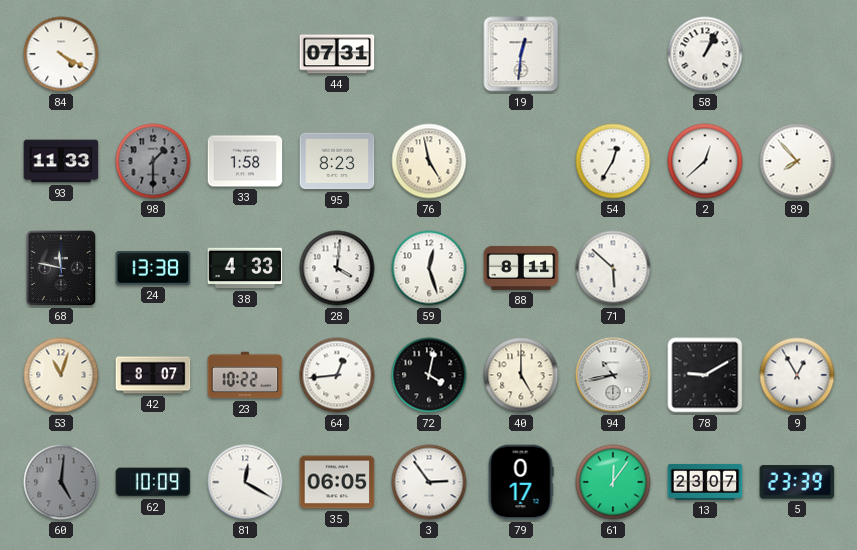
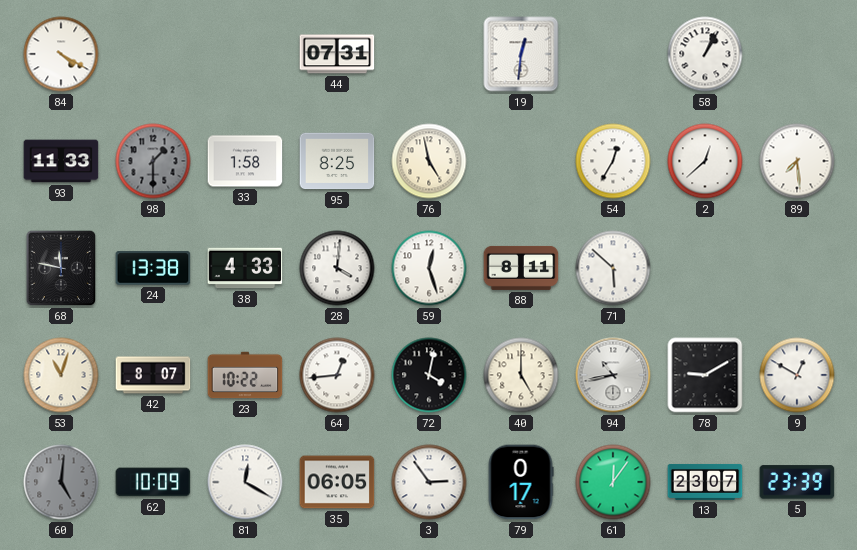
95: 8:23 -> 8:25 (337, 161)
89: 7:53 -> 7:29 (797, 161)
9: 12:55 -> 12:50 (797, 375)
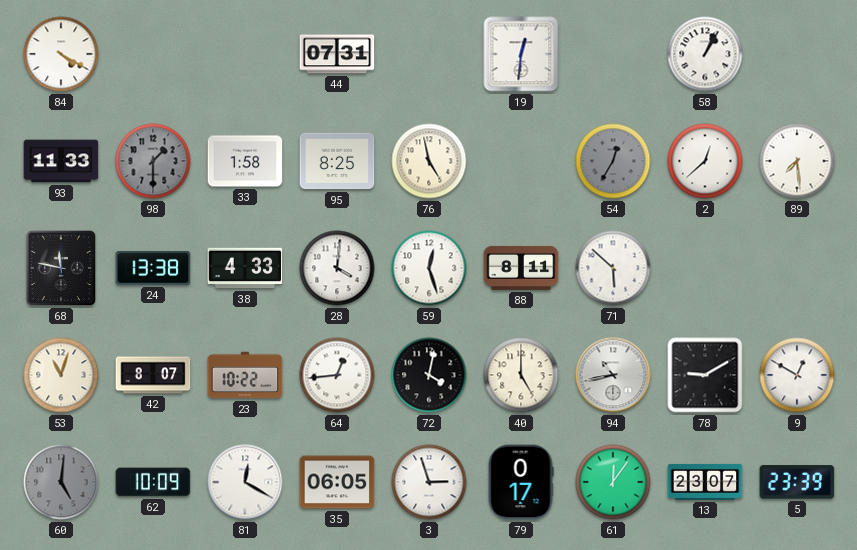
54 dial: white -> grey (613, 161)
3: 2:54 -> 2:57 (429, 482)
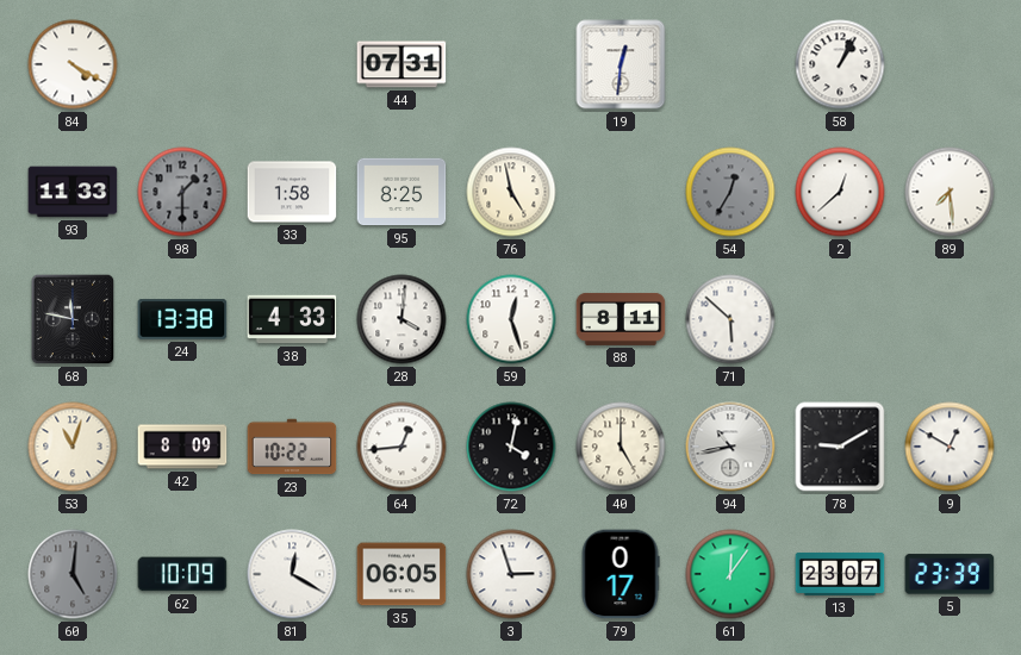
42: 8:07 -> 8:09 (182, 447)
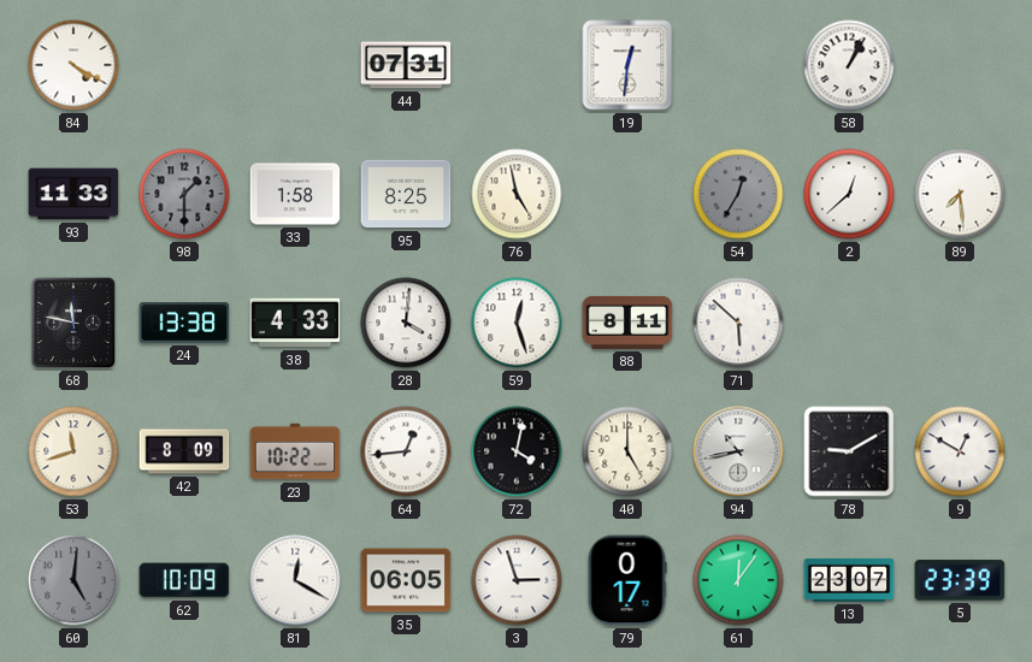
53: 11:03 -> 11:42 (73, 451)
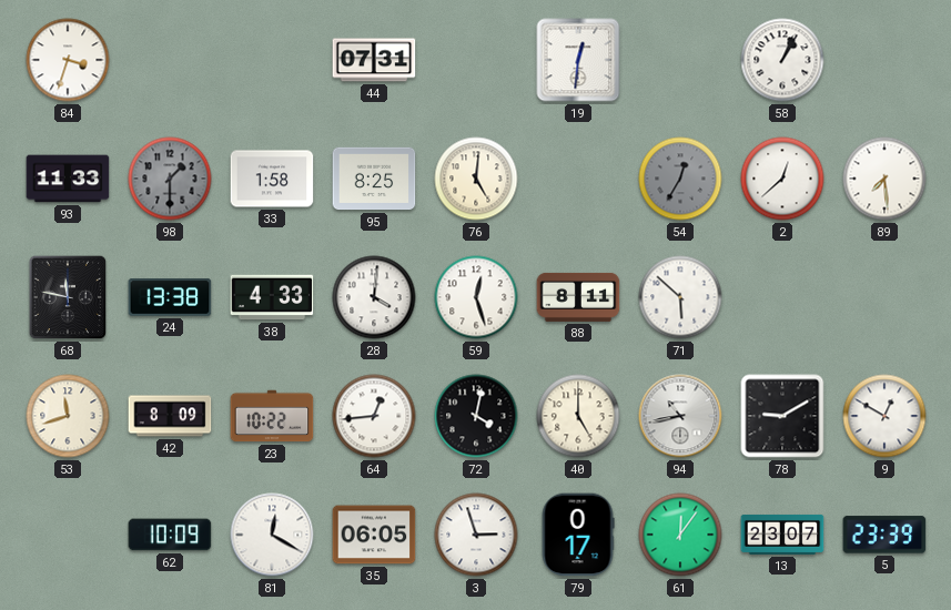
84: 4:20 -> 3:33 (68, 60)
76: 4:58 -> 5:01 (476, 179)
60: 5:01 -> none (73, 580)
